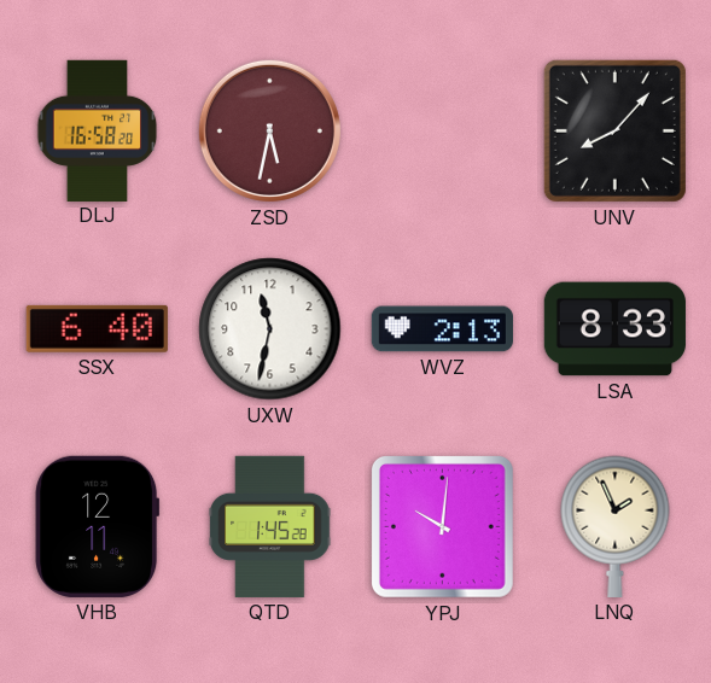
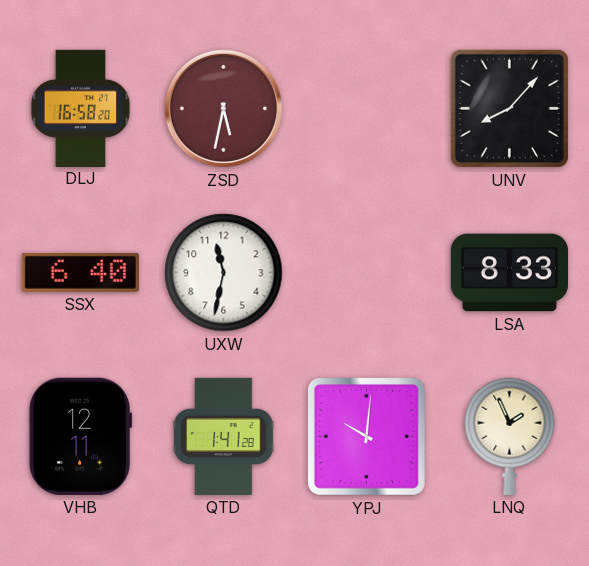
WVZ: 2:13 -> none (442, 329)
QTD: 1:45 -> 1:41 (224, 436)
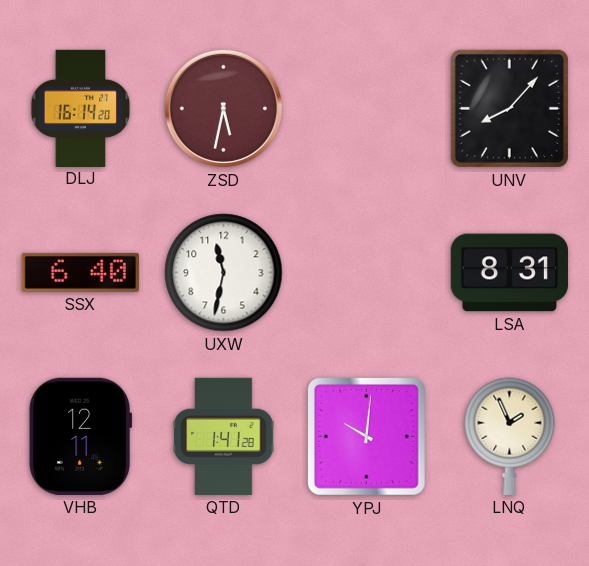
DLJ: 16:58 -> 16:14 (81, 108)
LSA: 8:33 -> 8:31 (509, 273)
